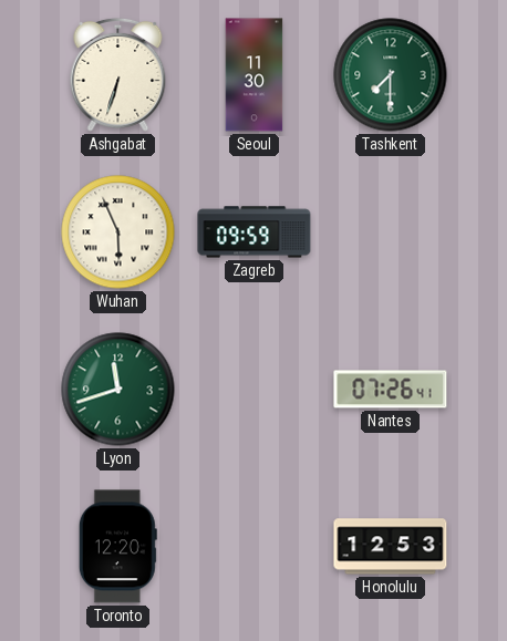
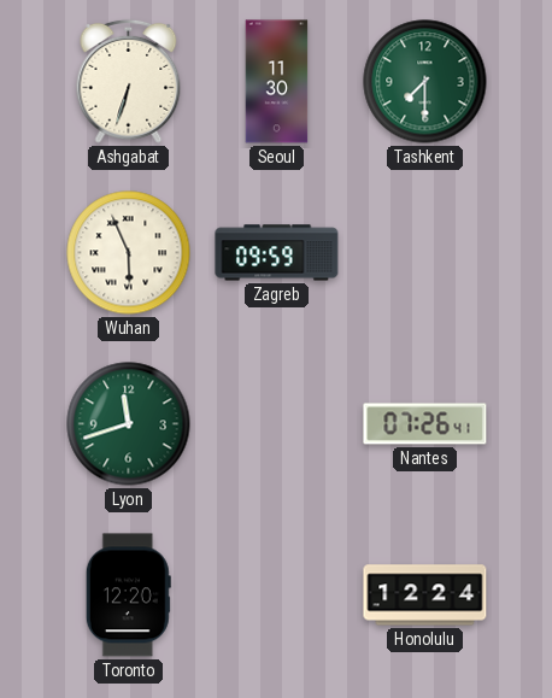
Honolulu: 12:53 -> 12:24 (425, 596)
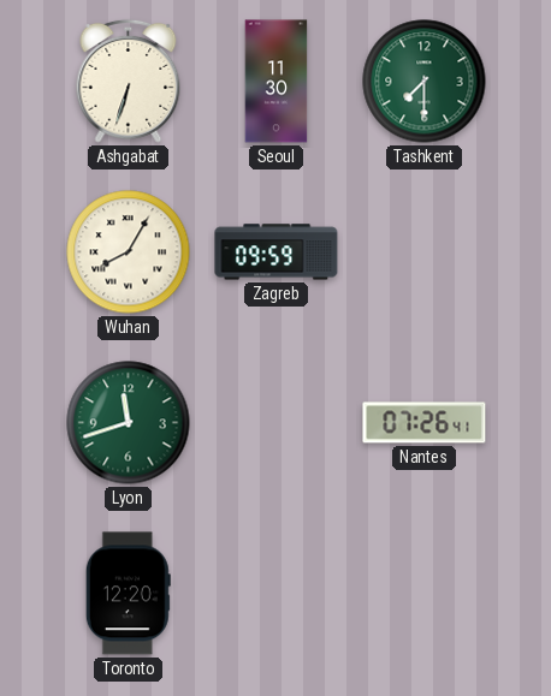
Wuhan: 5:56 -> 8:05 (129, 252)
Honolulu: 12:24 -> none (425, 596)
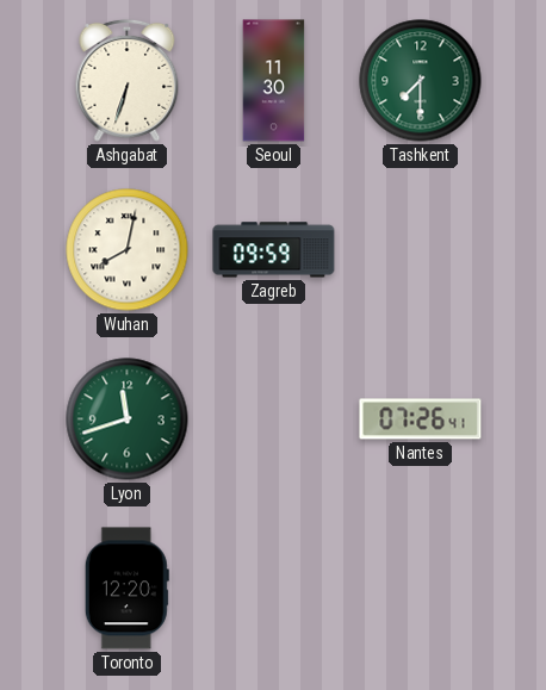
Wuhan: 8:05 -> 8:02 (128, 250)
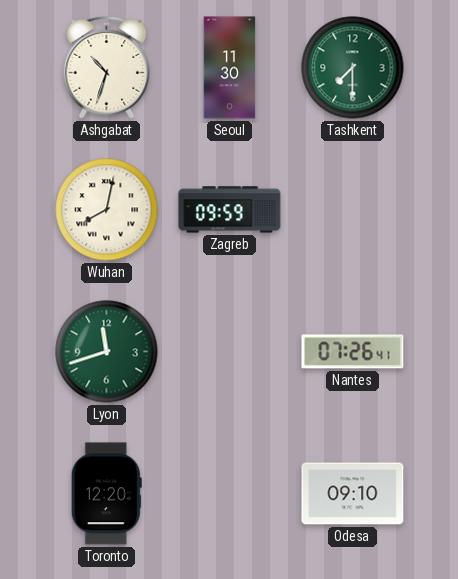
Ashgabat: 6:33 -> 10:33 (107, 67)
Odesa: none -> 09:10 (353, 494)
